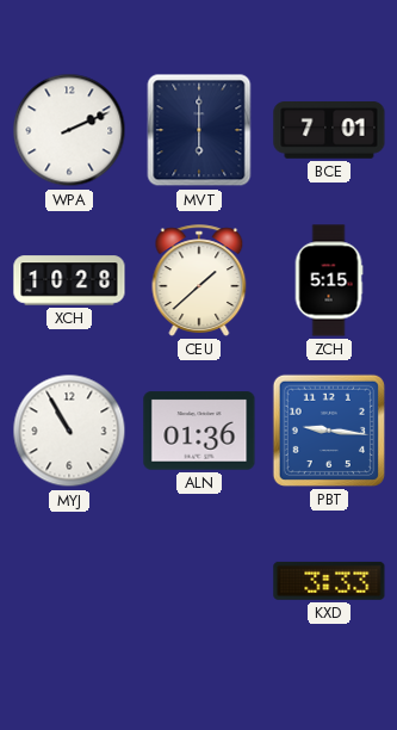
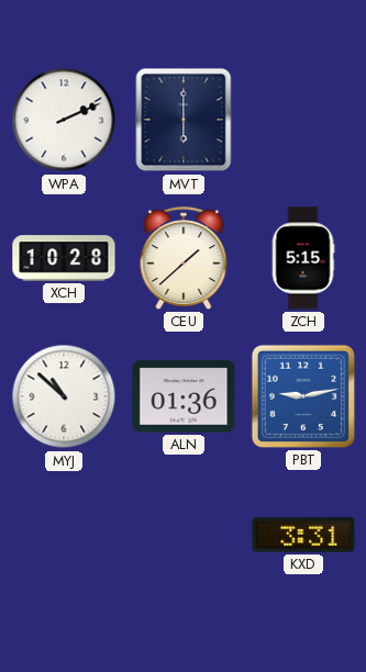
BCE: 7:01 -> none (329, 131)
MYJ: 10:55 -> 10:52 (64, 396)
PBT: 9:16 -> 9:13 (303, 396)
KXD: 3:33 -> 3:31 (303, 535)
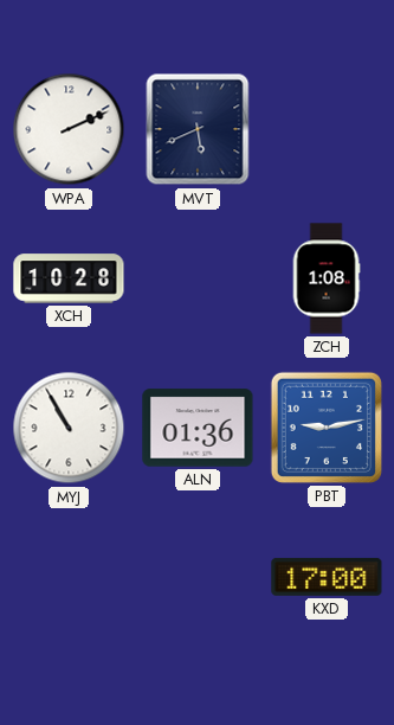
MVT: 6:00 -> 5:41 (198, 129)
CEU: 1:38 -> none (184, 258)
ZCH: 5:15 -> 1:08 (327, 278)
MYJ: 10:52 -> 10:55 (69, 428)
KXD: 3:31 -> 17:00 (327, 577)
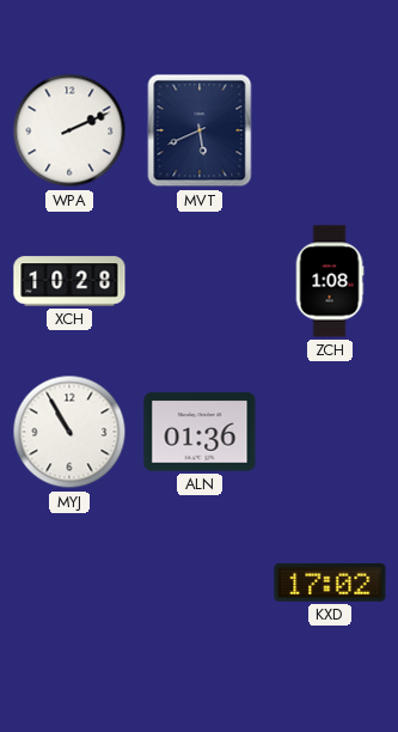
PBT: 9:13 -> none (327, 428)
KXD: 17:00 -> 17:02 (330, 582)
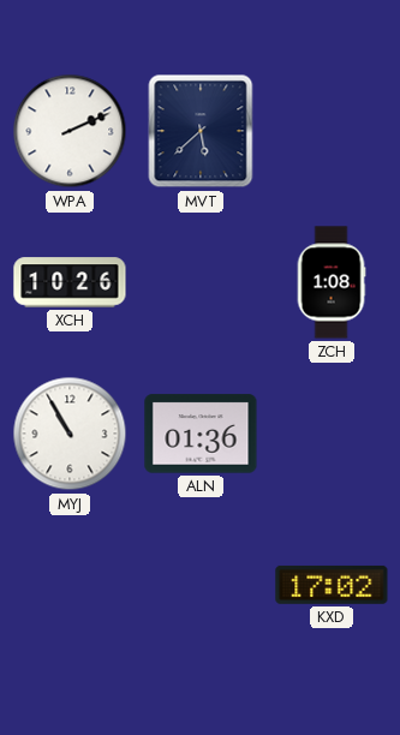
MVT: 5:41 -> 5:38 (201, 131)
XCH: 10:28 -> 10:26 (70, 282)
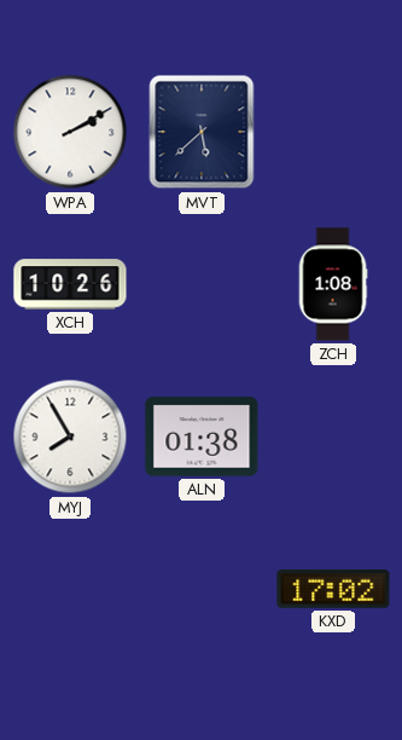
WPA: 2:11 -> 2:10 (70, 132)
MYJ: 10:55 -> 7:55 (70, 437)
ALN: 01:36 -> 01:38 (202, 437)
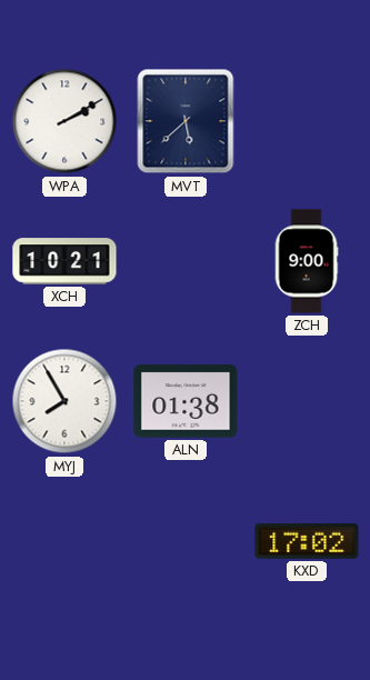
XCH: 10:26 -> 10:21 (64, 261)
ZCH: 1:08 -> 9:00 (307, 261)
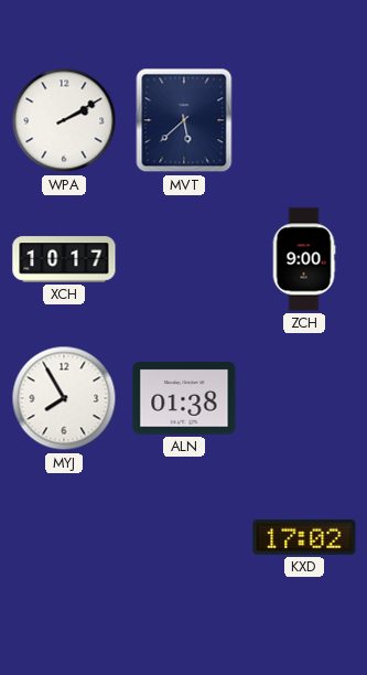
XCH: 10:21 -> 10:17 (64, 259)
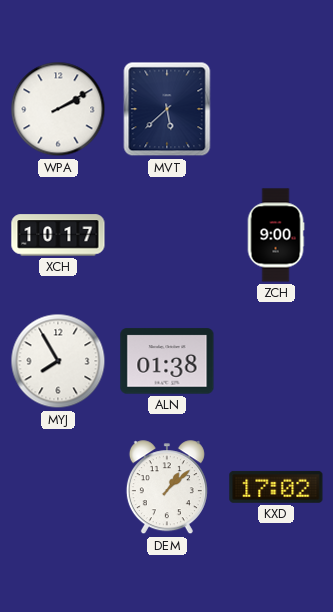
DEM: none -> 1:08 (167, 488)
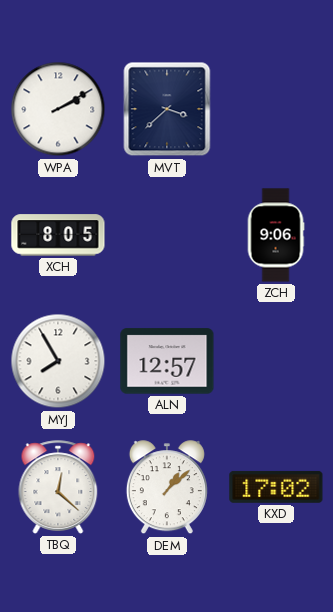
MVT: 5:38 -> 3:38 (167, 109)
XCH: 10:17 -> 8:05 (58, 235)
ZCH: 9:00 -> 9:06 (276, 235)
ALN: 01:38 -> 12:57 (167, 361)
TBQ: none -> 12:22 (58, 487)
